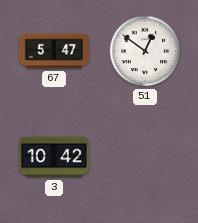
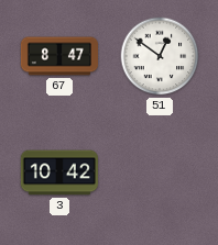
67: 5:47 -> 8:47 (59, 56)
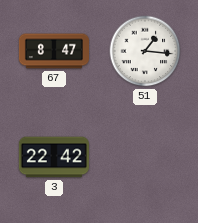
51: 12:51 -> 1:16 (145, 51)
3: 10:42 -> 22:42 (54, 157)
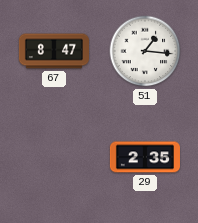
3: 22:42 -> none (54, 157)
29: none -> 2:35 (145, 157)
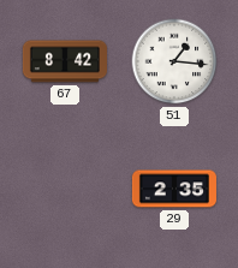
67: 8:47 -> 8:42 (65, 61)
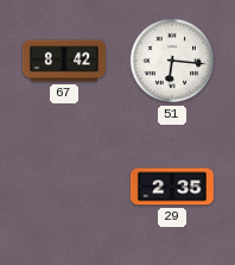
51: 1:16 -> 6:16 (172, 61)
